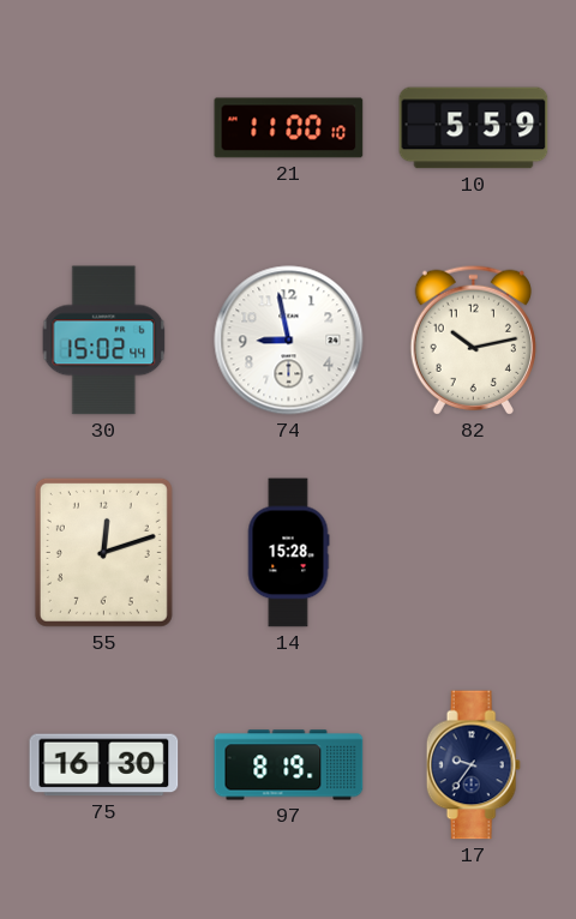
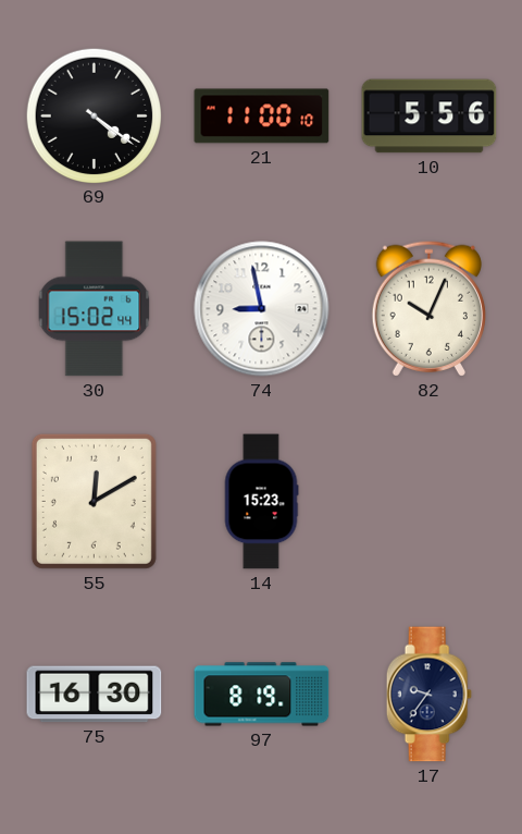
69: none -> 4:21 (94, 115)
10: 5:59 -> 5:56 (430, 116)
82: 10:13 -> 10:04 (428, 308)
55: 12:12 -> 12:10 (94, 501)
14: 15:28 -> 15:23 (261, 502)
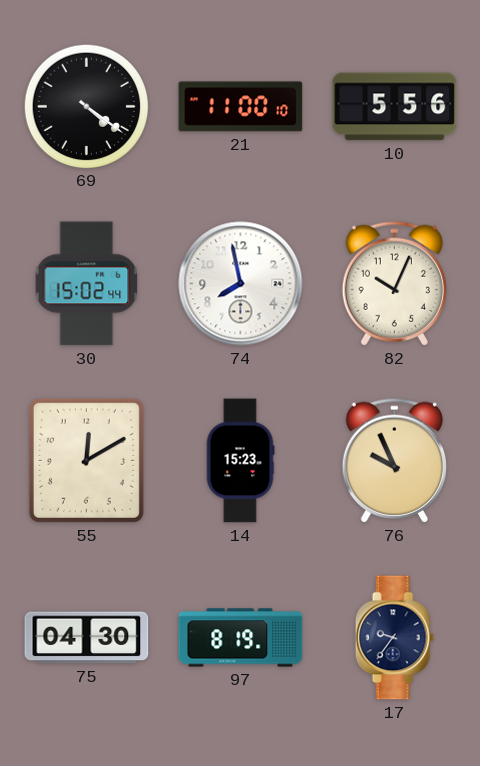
74: 8:58 -> 7:58 (241, 284)
76: none -> 9:56 (394, 460)
75: 16:30 -> 04:30 (87, 638)
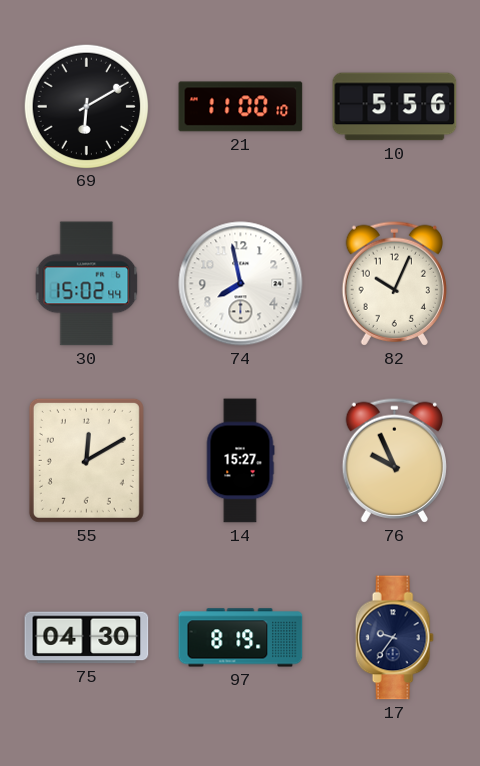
69: 4:21 -> 6:10 (86, 106)
14: 15:23 -> 15:27 (240, 461)
